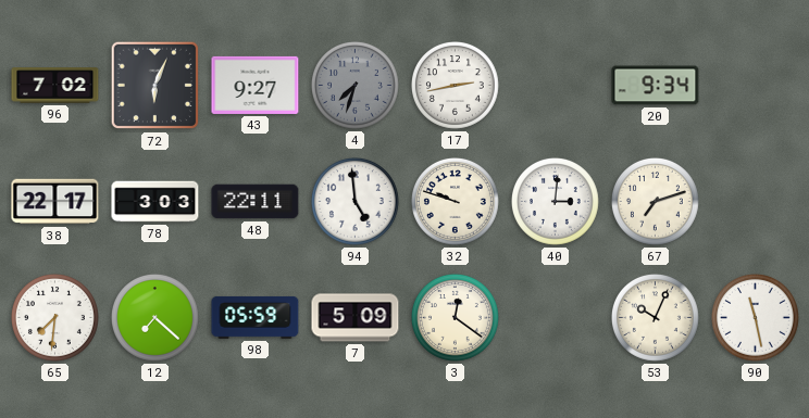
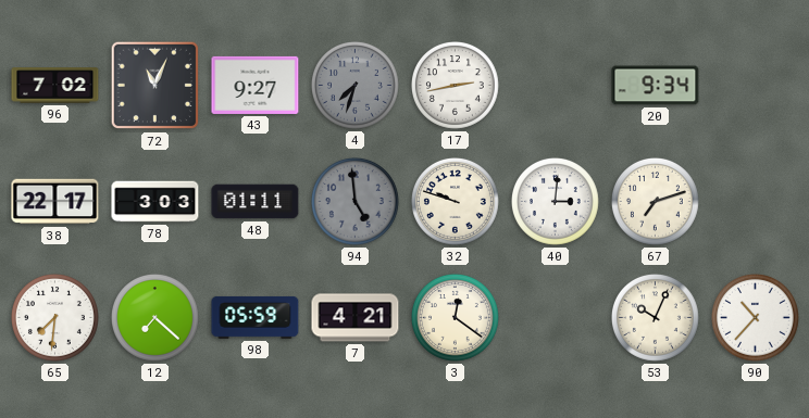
72: 6:04 -> 11:04 (155, 86)
48: 22:11 -> 01:11 (256, 202)
94 dial: white -> grey (356, 202)
7: 5:09 -> 4:21 (356, 318)
90: 11:28 -> 10:37 (756, 318)
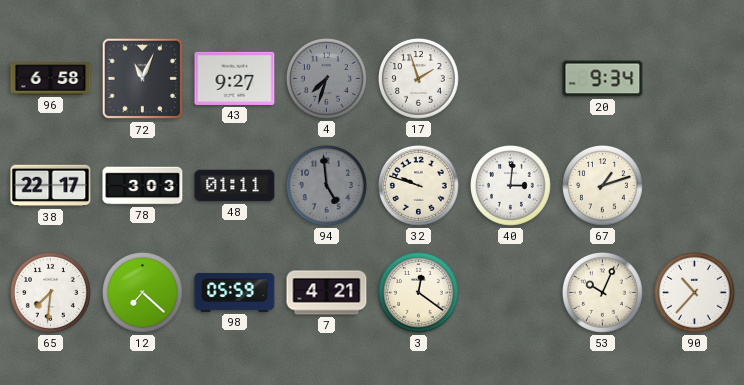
96: 7:02 -> 6:58 (51, 79)
17: 2:43 -> 1:57 (419, 79)
67: 7:12 -> 1:12 (603, 186)
